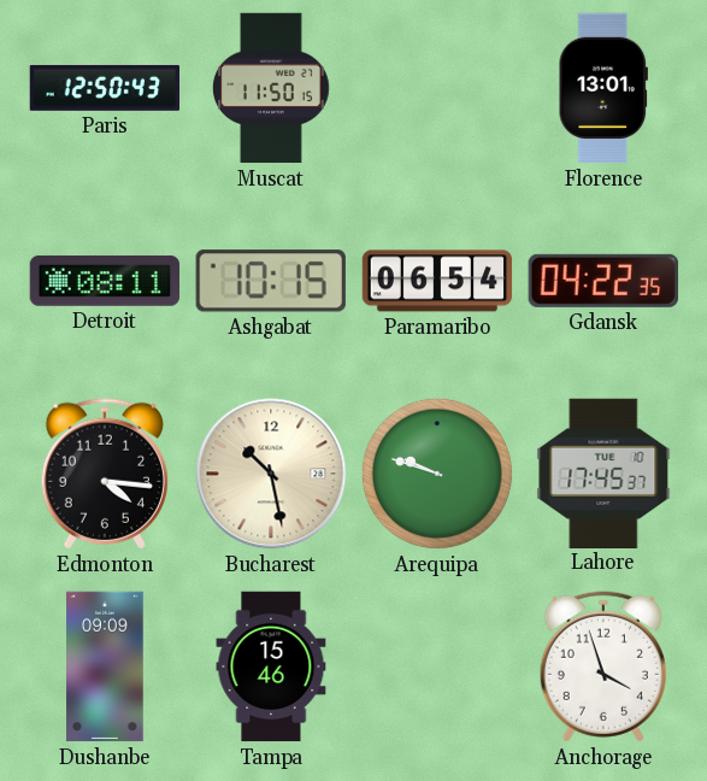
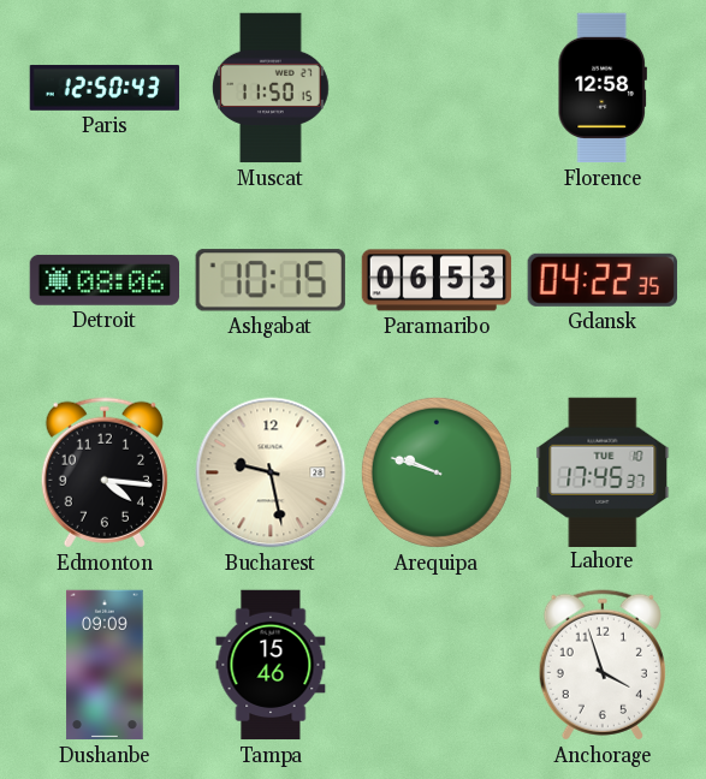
Florence: 13:01 -> 12:58 (603, 88)
Detroit: 08:11 -> 08:06 (103, 280)
Paramaribo: 06:54 -> 06:53 (437, 280)
Bucharest: 10:28 -> 9:28 (271, 472)
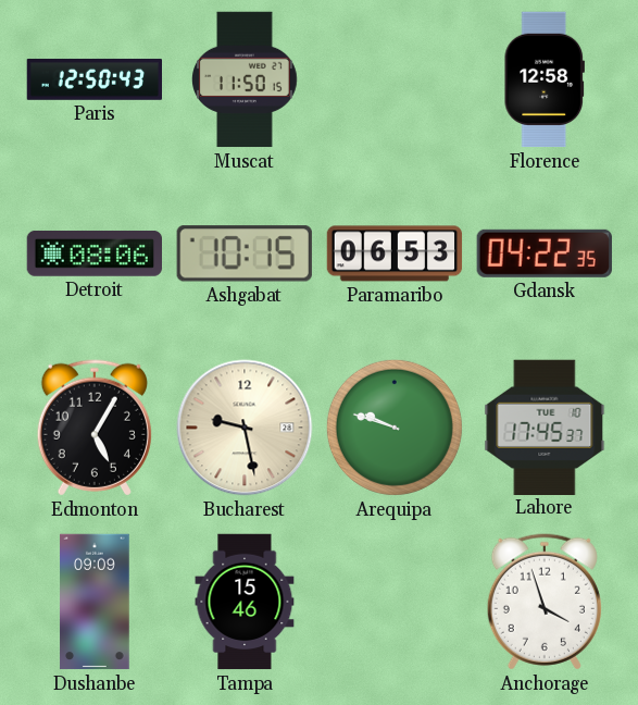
Edmonton: 4:16 -> 5:05 (95, 428)
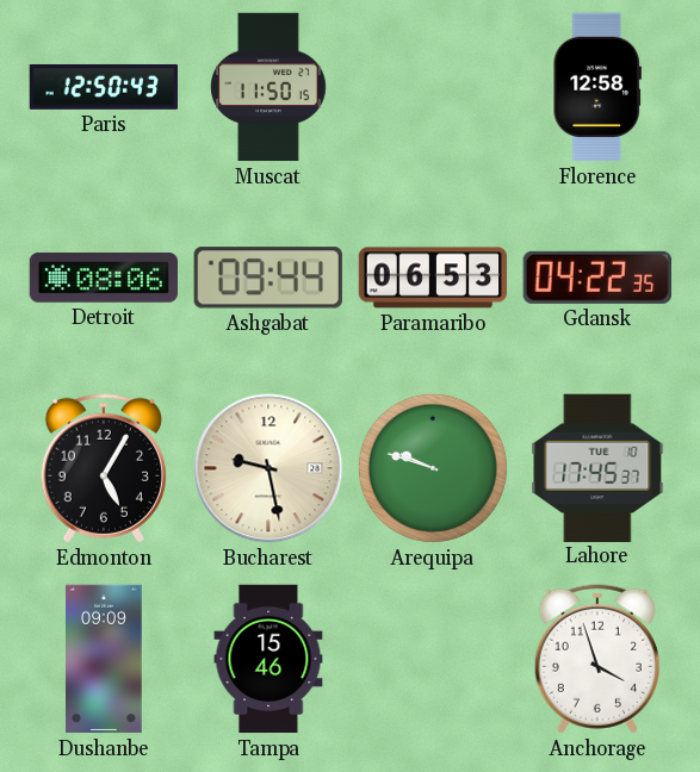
Ashgabat: 10:15 -> 09:44 (268, 278)
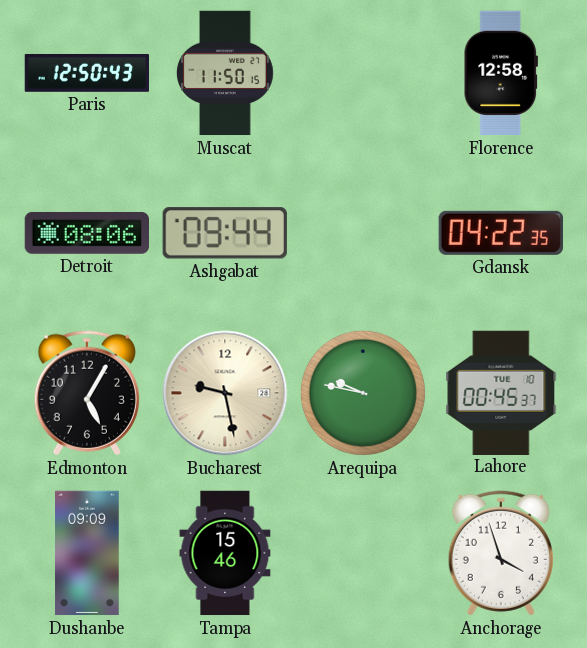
Paramaribo: 06:53 -> none (433, 278)
Arequipa: 9:48 -> 9:47 (363, 393)
Lahore: 17:45 -> 00:45 (501, 392)
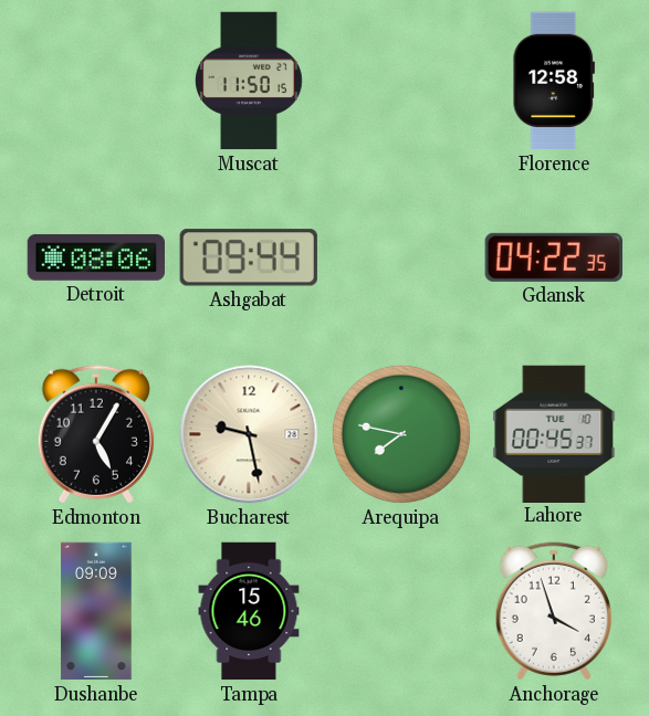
Paris: 12:50 -> none (87, 73)
Arequipa: 9:47 -> 7:47 (401, 434)
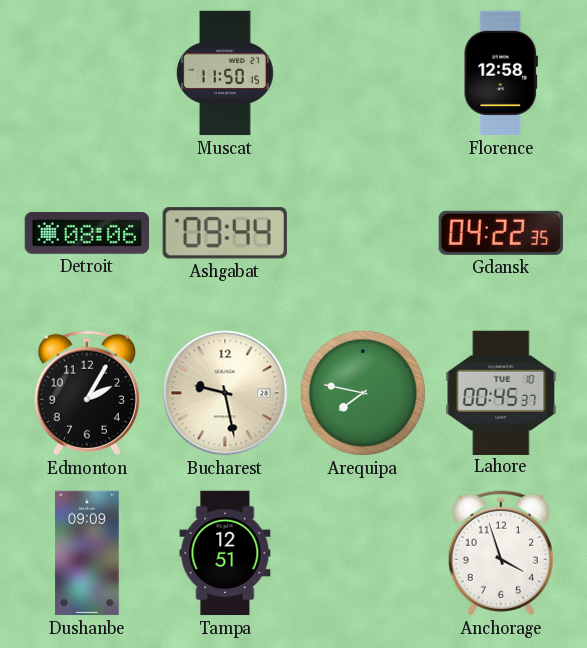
Edmonton: 5:05 -> 2:05 (87, 393)
Tampa: 15:46 -> 12:51 (225, 553)
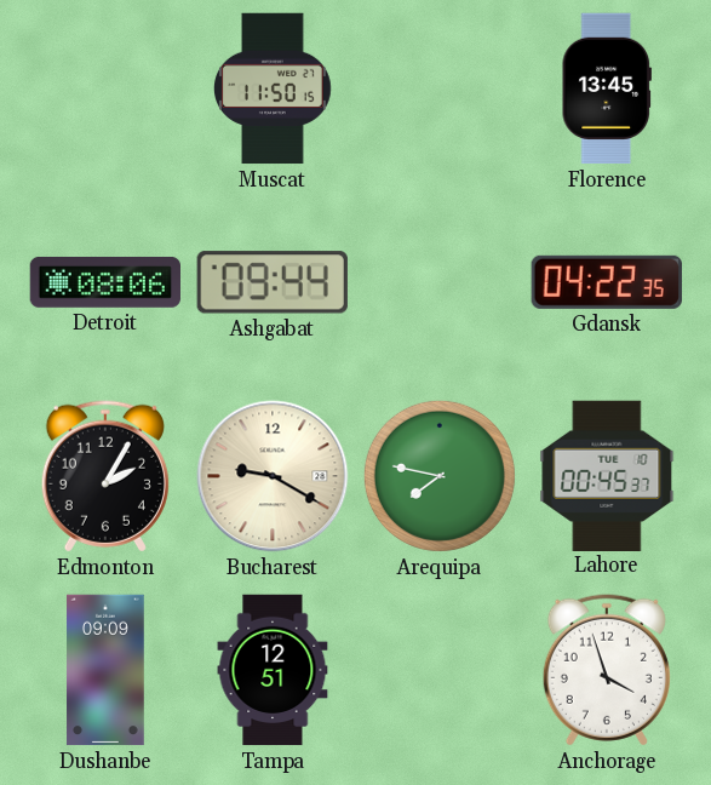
Florence: 12:58 -> 13:45 (607, 88)
Bucharest: 9:28 -> 9:20 (273, 476)
